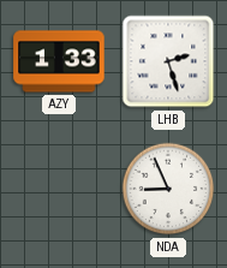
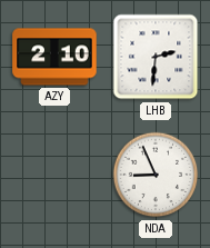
AZY: 1:33 -> 2:10 (54, 57)
LHB: 2:27 -> 2:31 (156, 57)
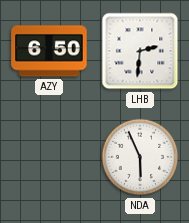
AZY: 2:10 -> 6:50 (49, 51)
NDA: 8:56 -> 5:56 (140, 157)
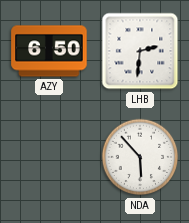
NDA: 5:56 -> 5:53 (140, 157)
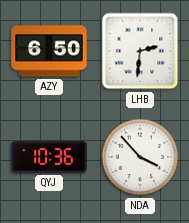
QYJ: none -> 10:36 (49, 157)
NDA: 5:53 -> 3:53 (140, 157)
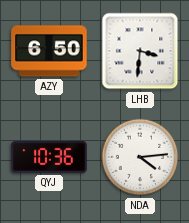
LHB: 2:31 -> 3:31 (140, 51)
NDA: 3:53 -> 4:14 (140, 157)
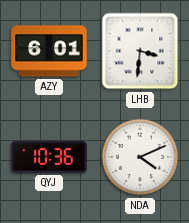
AZY: 6:50 -> 6:01 (49, 51)
NDA: 4:14 -> 4:11 (140, 157)
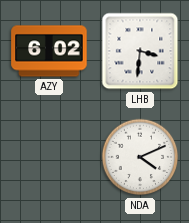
AZY: 6:01 -> 6:02 (49, 51)
QYJ: 10:36 -> none (49, 157)
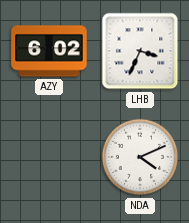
LHB: 3:31 -> 3:34 (140, 51)
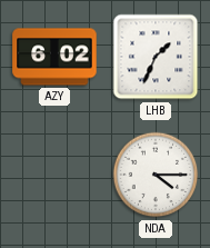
LHB: 3:34 -> 1:34 (156, 57)
NDA: 4:11 -> 4:15 (156, 175)
